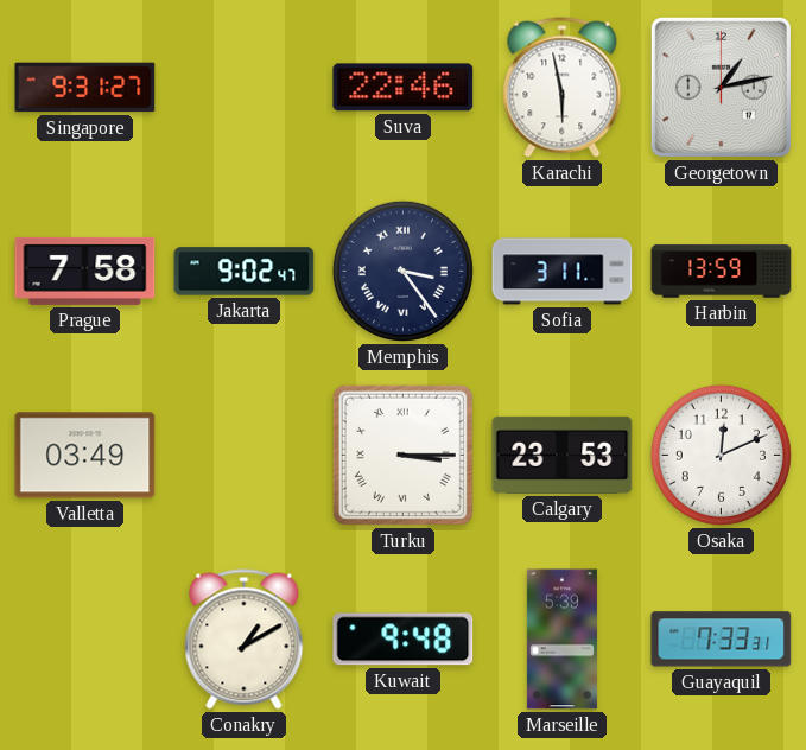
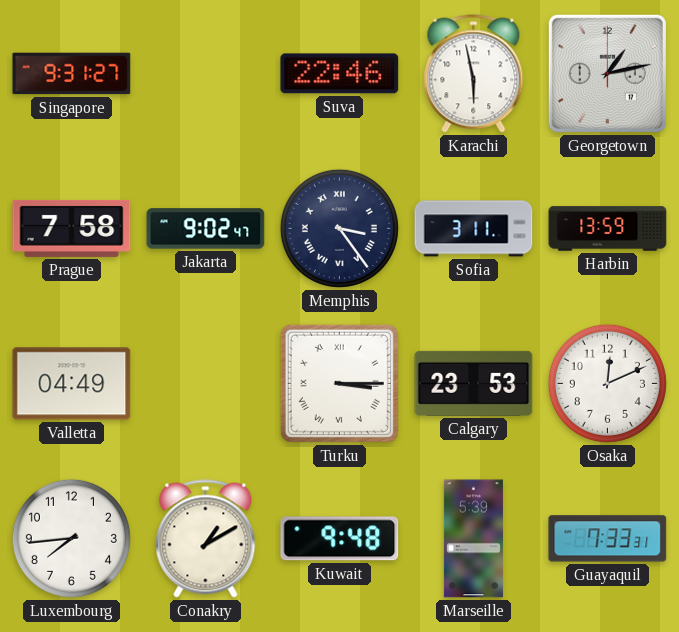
Valletta: 03:49 -> 04:49 (72, 384)
Luxembourg: none -> 7:44 (71, 538)
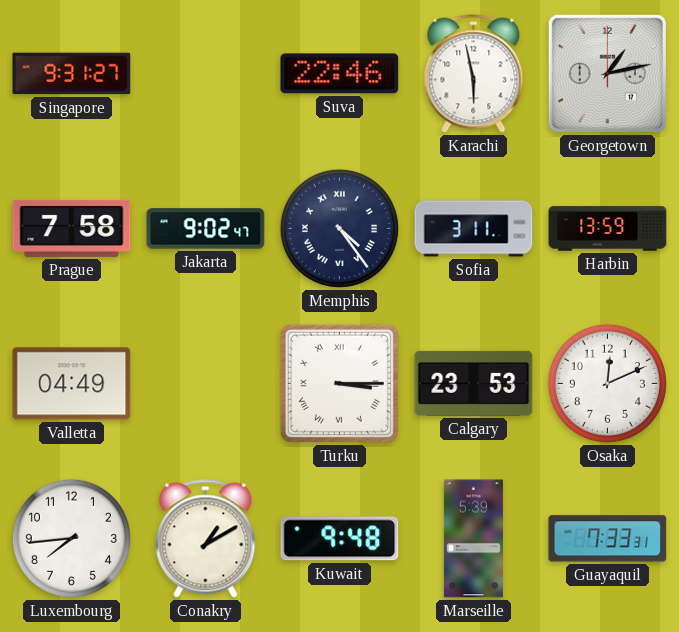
Memphis: 3:24 -> 4:24 (339, 228)
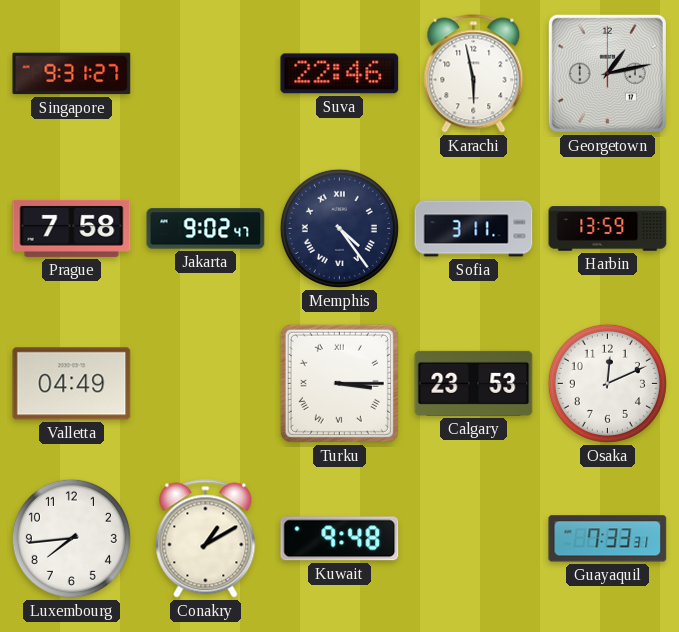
Marseille: 5:39 -> none (473, 539)
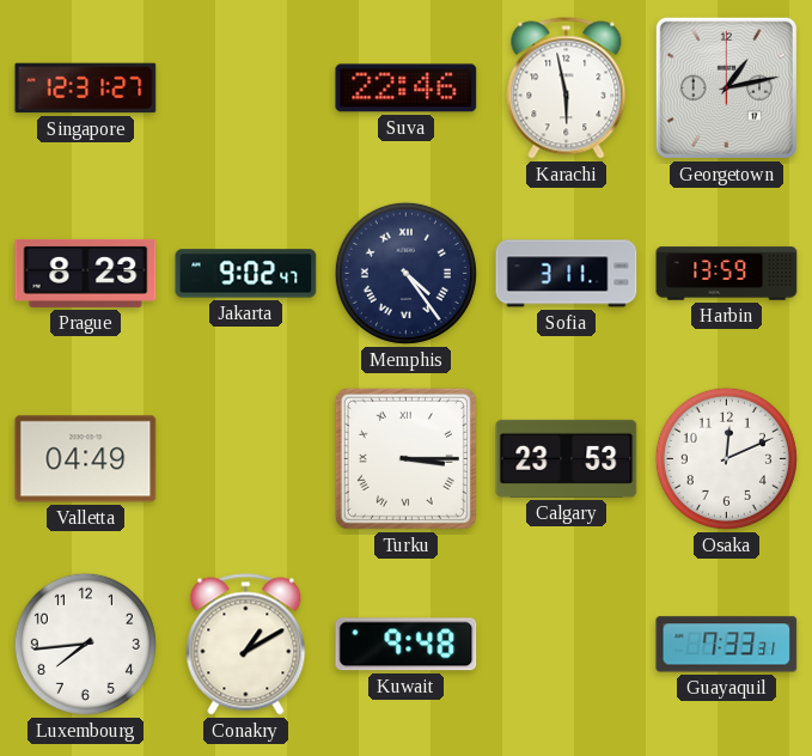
Singapore: 9:31 -> 12:31 (86, 89)
Prague: 7:58 -> 8:23 (86, 273)
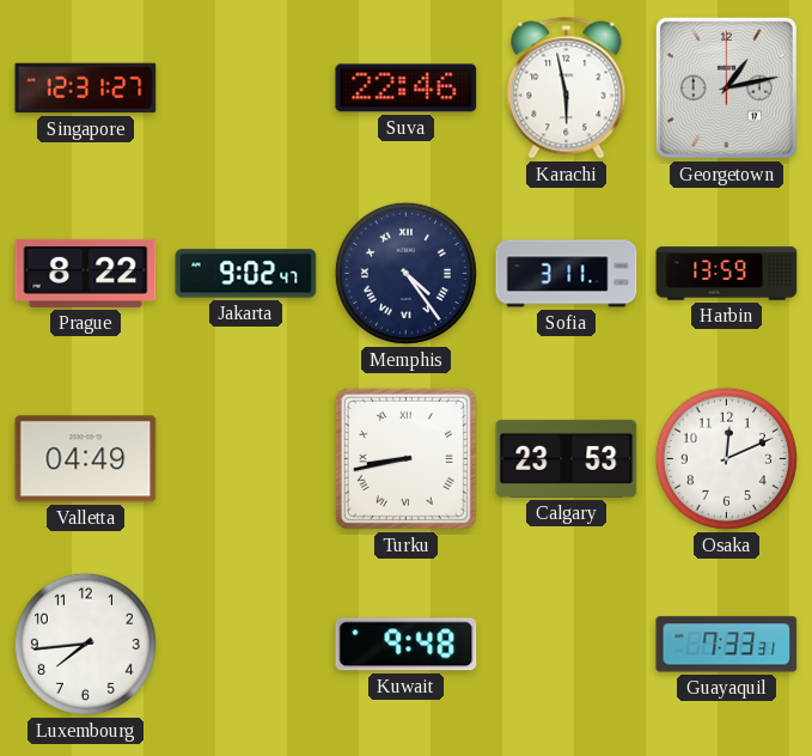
Prague: 8:23 -> 8:22 (86, 273)
Turku: 3:15 -> 8:43 (405, 458)
Conakry: 1:10 -> none (246, 645)
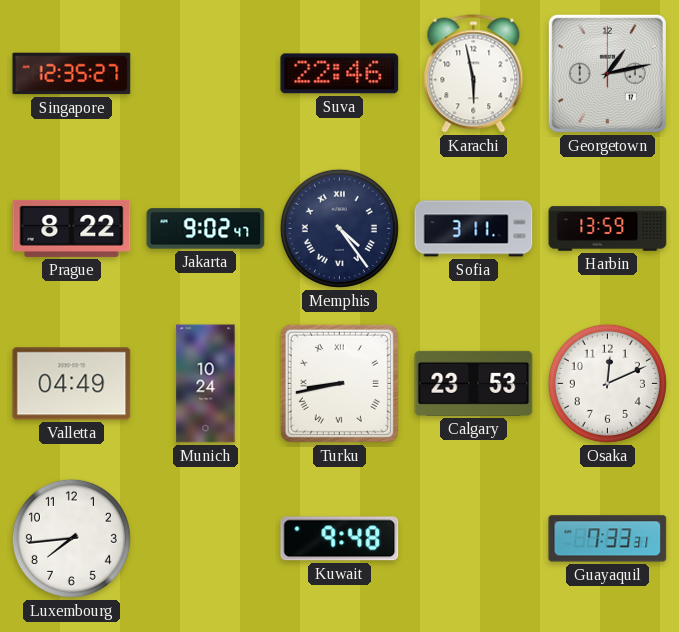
Singapore: 12:31 -> 12:35 (72, 74)
Munich: none -> 10:24 (206, 384)
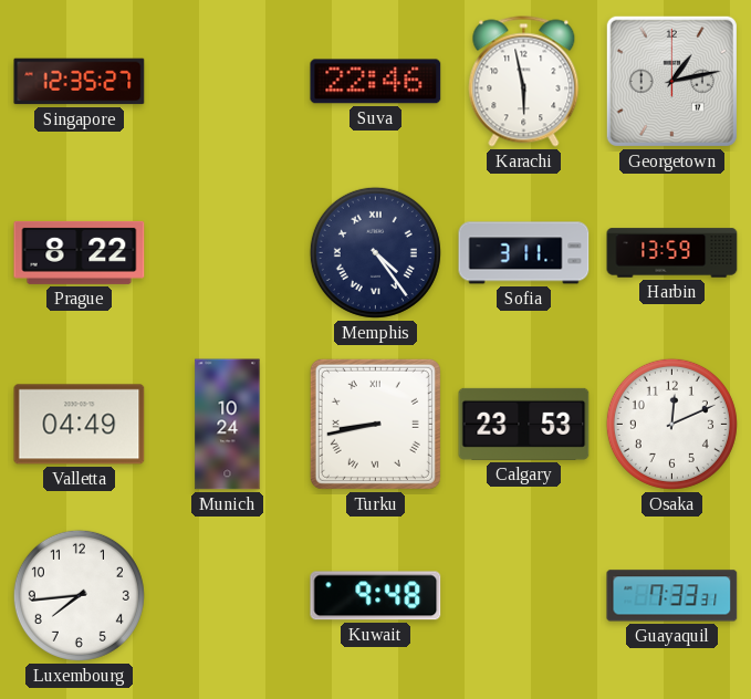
Jakarta: 9:02 -> none (206, 229)
